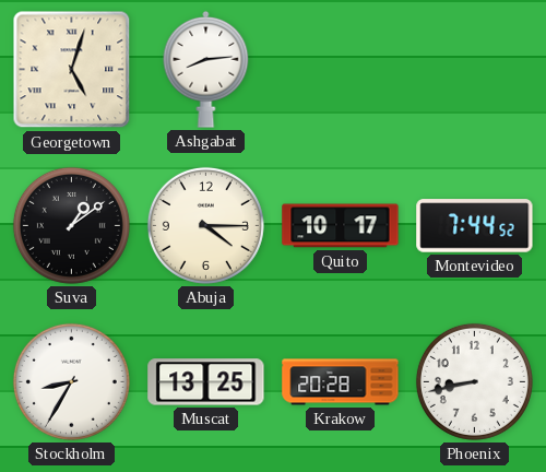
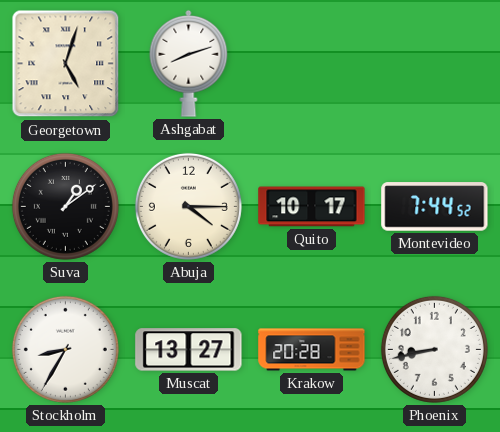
Ashgabat: 8:14 -> 8:12 (189, 63)
Muscat: 13:25 -> 13:27 (189, 350)
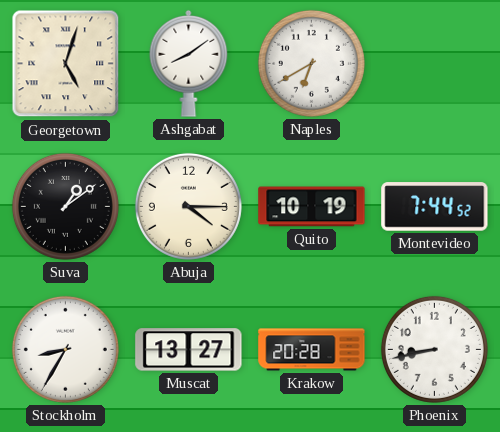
Ashgabat: 8:12 -> 8:09 (189, 63)
Naples: none -> 6:40 (311, 63)
Quito: 10:17 -> 10:19 (312, 207)
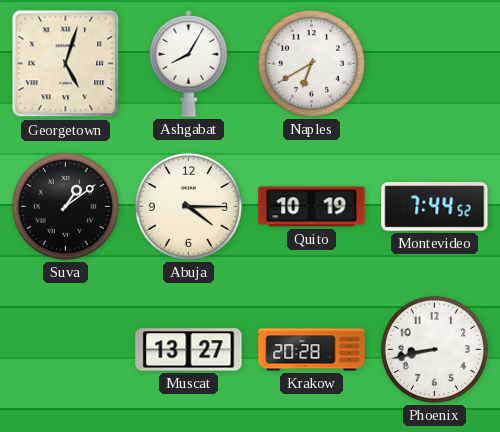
Ashgabat: 8:09 -> 8:05 (189, 63)
Stockholm: 8:35 -> none (65, 349)
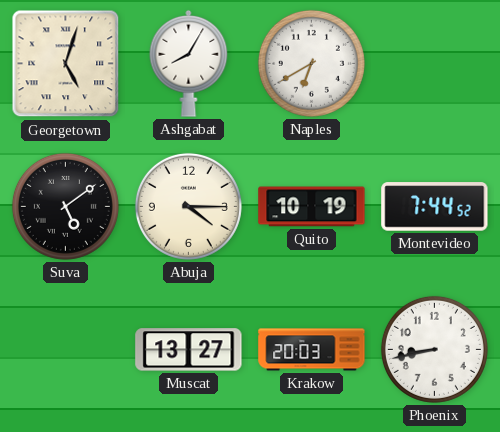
Suva: 1:09 -> 5:09 (65, 206)
Krakow: 20:28 -> 20:03 (312, 350)
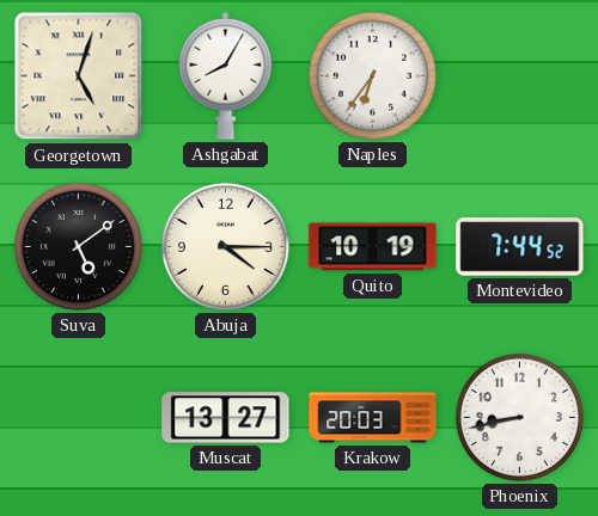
Naples: 6:40 -> 6:36 (372, 75)
